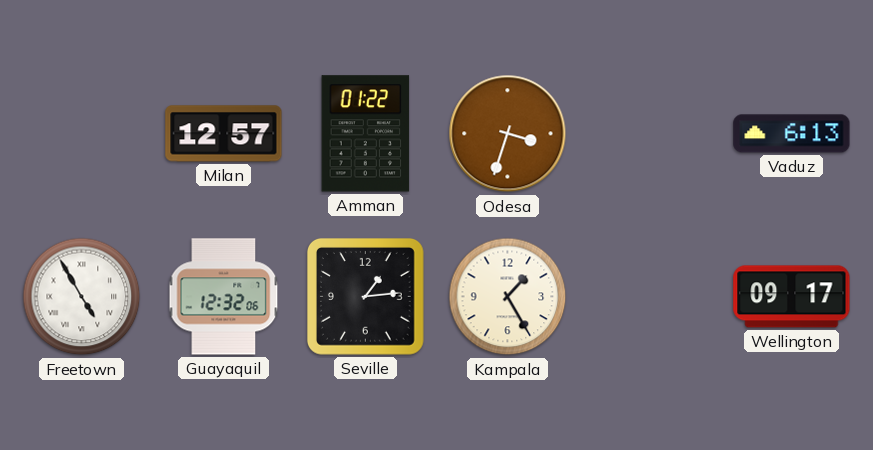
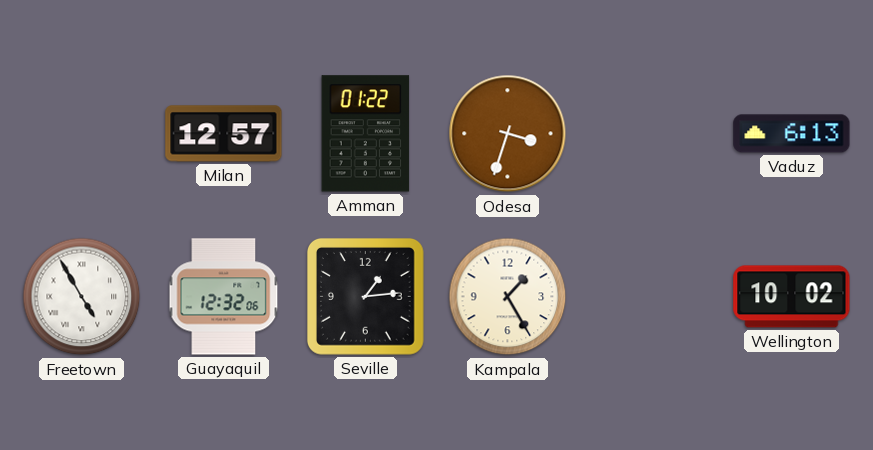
Wellington: 09:17 -> 10:02 (792, 297)
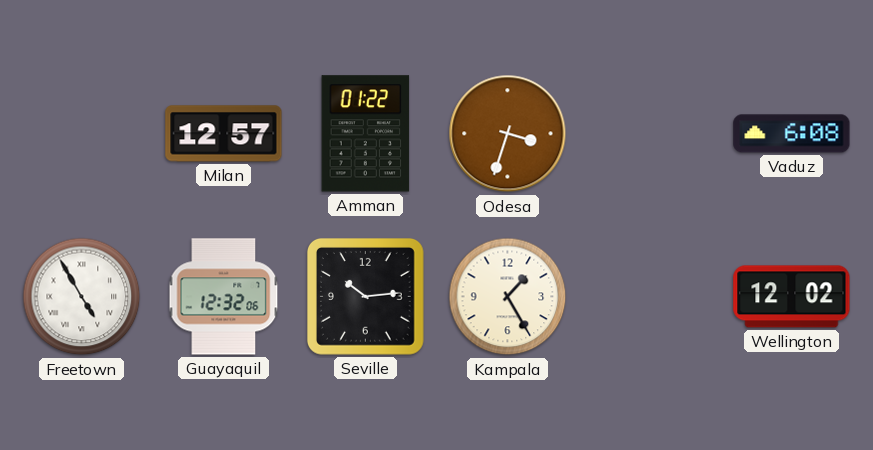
Vaduz: 6:13 -> 6:08 (792, 134)
Seville: 1:14 -> 10:14 (366, 297)
Wellington: 10:02 -> 12:02 (792, 297)
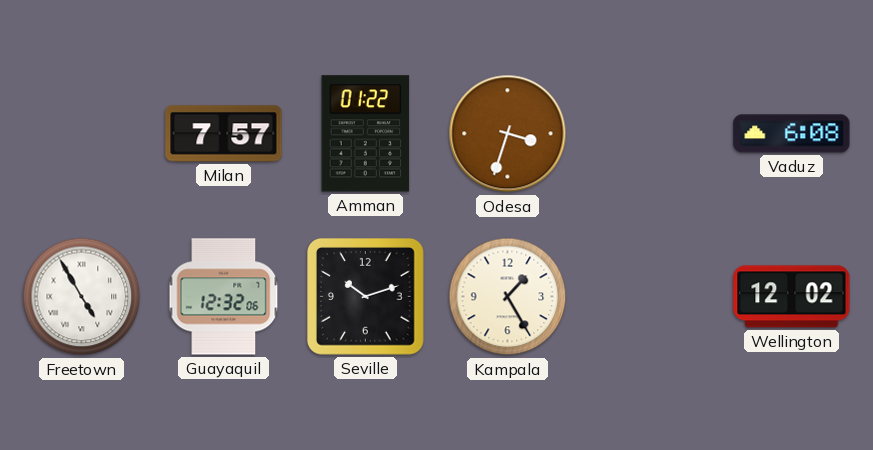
Milan: 12:57 -> 7:57 (224, 134)
Seville: 10:14 -> 10:12 (366, 297)
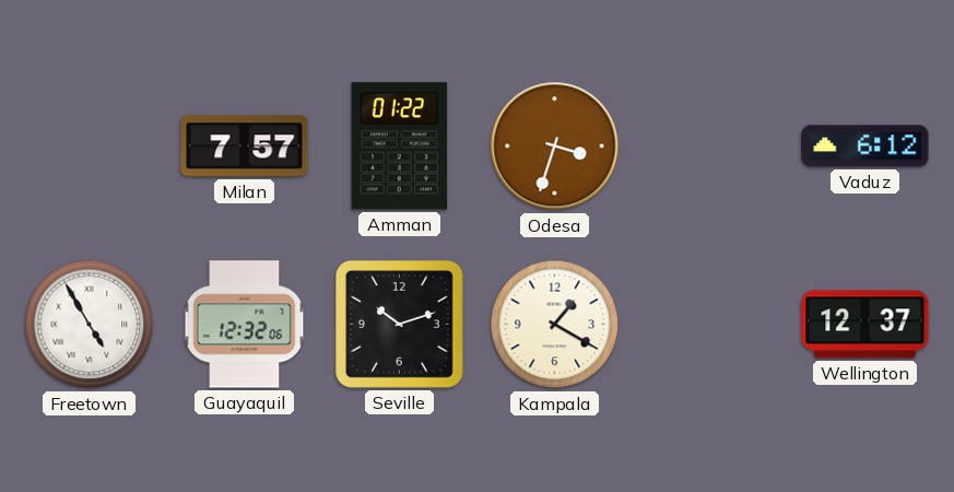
Vaduz: 6:08 -> 6:12 (865, 147)
Kampala: 1:25 -> 1:20 (555, 325)
Wellington: 12:02 -> 12:37 (865, 325)
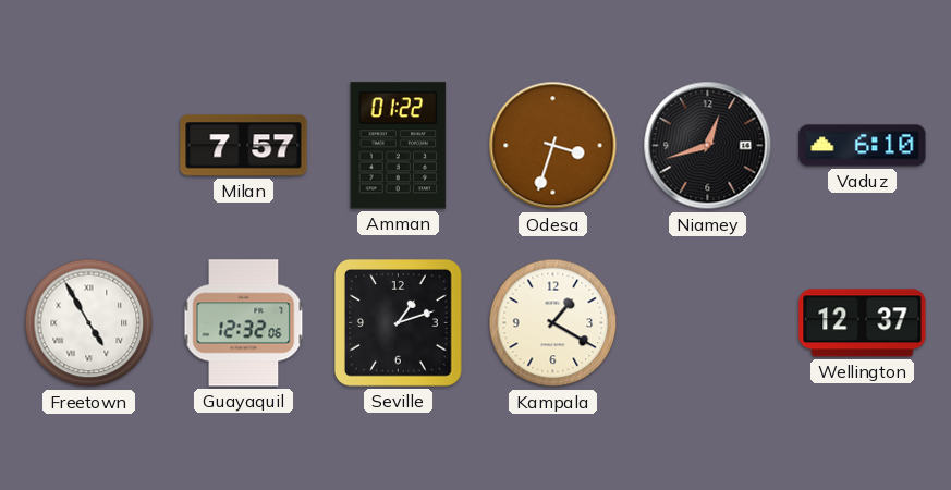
Niamey: none -> 12:42 (708, 146)
Vaduz: 6:12 -> 6:10 (863, 146)
Seville: 10:12 -> 1:12 (399, 323)
